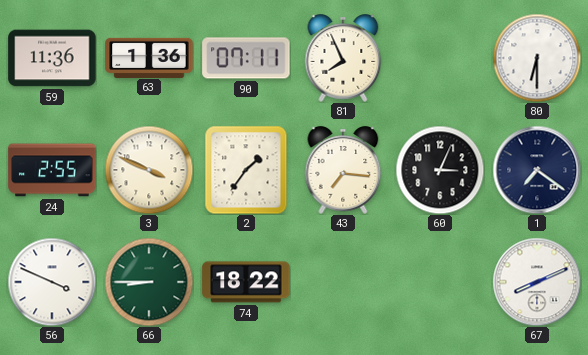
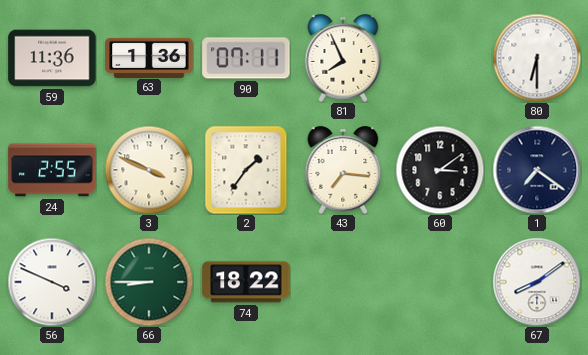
60: 3:04 -> 3:09 (440, 170)
67: 8:11 -> 8:09 (537, 282)
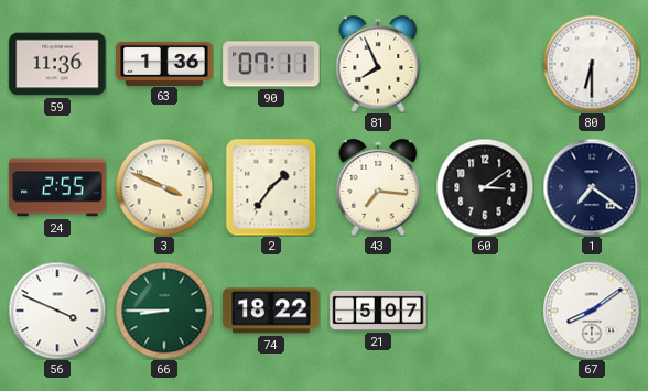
21: none -> 5:07 (378, 311)
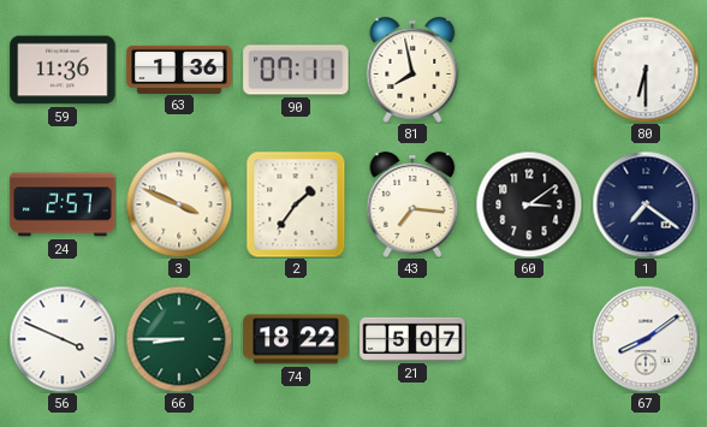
81: 7:56 -> 7:58 (412, 70)
24: 2:55 -> 2:57 (63, 204)
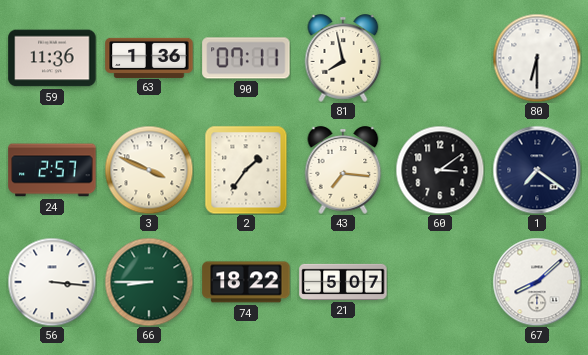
56: 3:49 -> 3:16 (52, 282)
67: 8:09 -> 8:08 (537, 282)
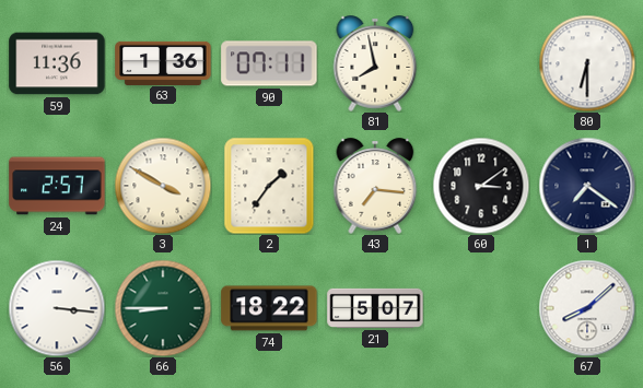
3: 3:49 -> 3:50 (163, 186)
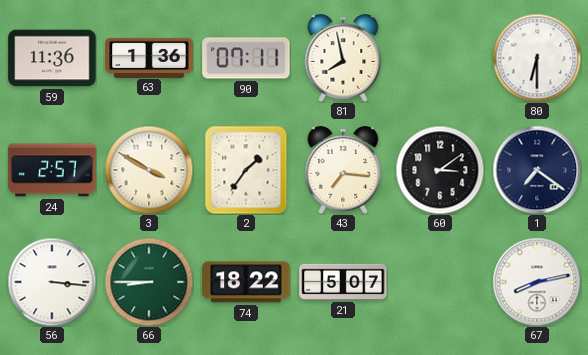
67: 8:08 -> 8:13 (537, 282)
